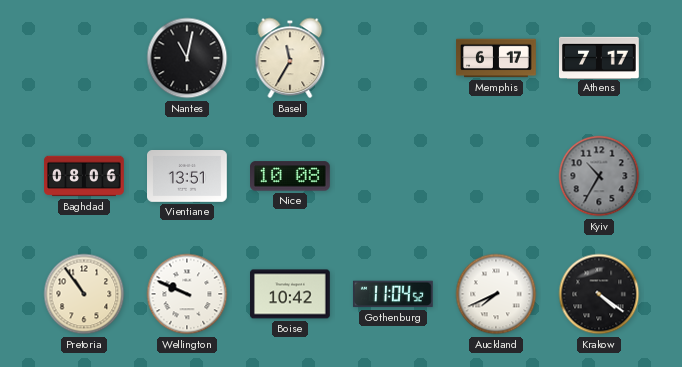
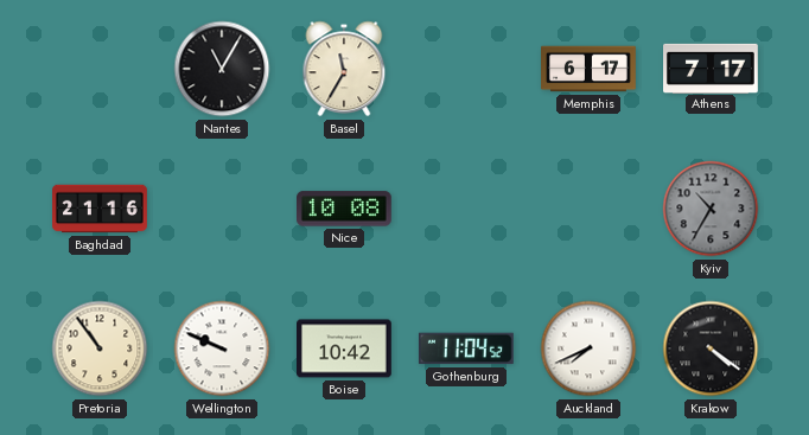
Nantes: 11:02 -> 11:05 (222, 69)
Baghdad: 08:06 -> 21:16 (100, 209)
Vientiane: 13:51 -> none (188, 177)
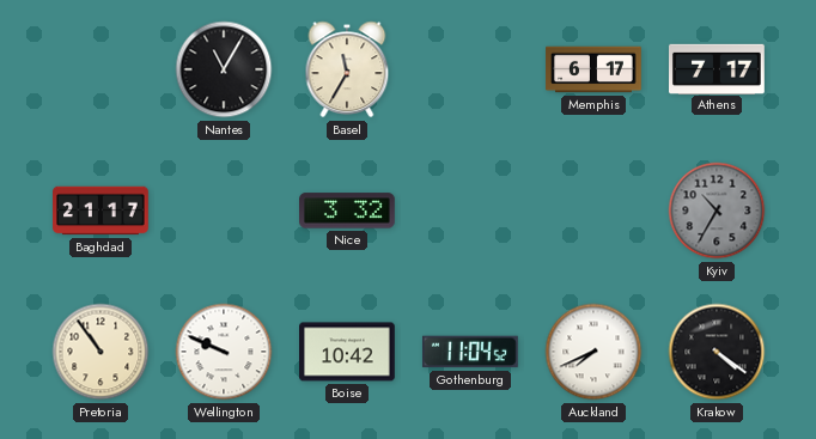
Baghdad: 21:16 -> 21:17 (101, 211)
Nice: 10:08 -> 3:32 (348, 211)
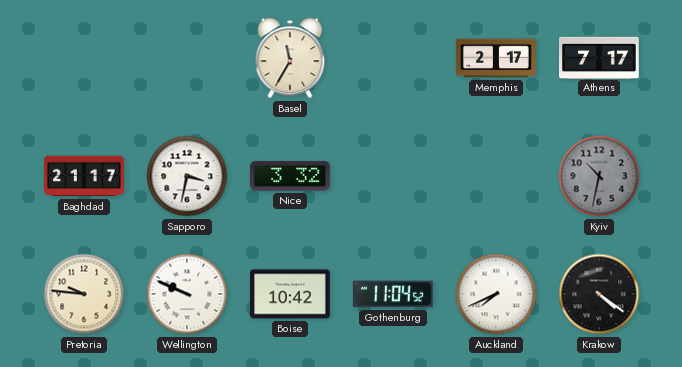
Nantes: 11:05 -> none (224, 69)
Memphis: 6:17 -> 2:17 (496, 58)
Sapporo: none -> 3:32 (187, 176)
Kyiv: 10:35 -> 10:32 (599, 176)
Pretoria: 10:54 -> 9:46 (84, 294)
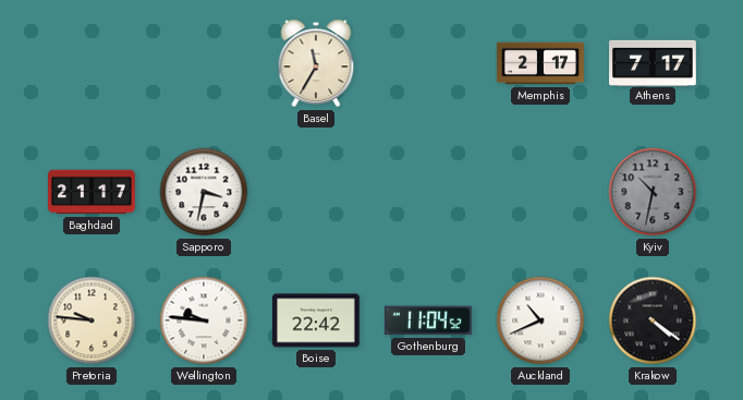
Nice: 3:32 -> none (291, 176)
Wellington: 9:49 -> 9:46 (204, 320)
Boise: 10:42 -> 22:42 (317, 320)
Auckland: 7:41 -> 10:41 (540, 320)
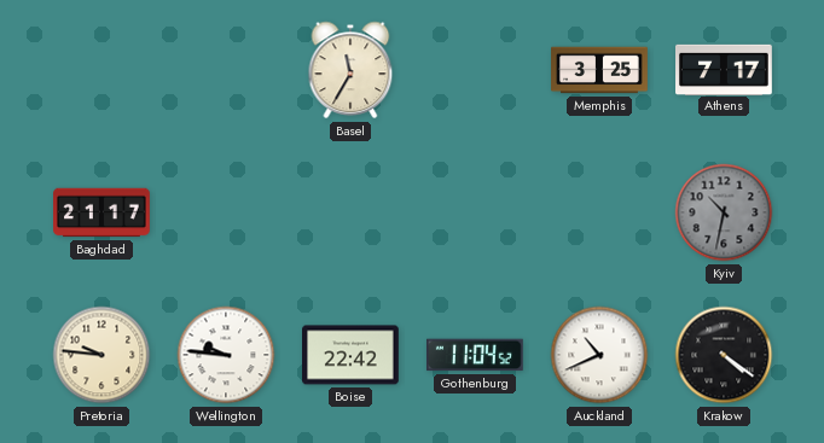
Memphis: 2:17 -> 3:25 (599, 70)
Sapporo: 3:32 -> none (204, 192)
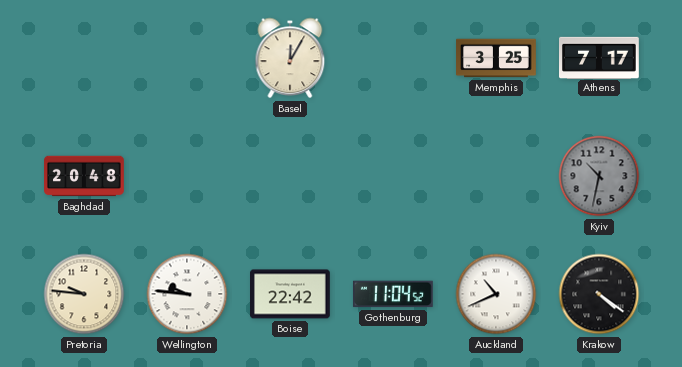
Basel: 11:35 -> 12:05 (290, 58)
Baghdad: 21:17 -> 20:48 (84, 176)
